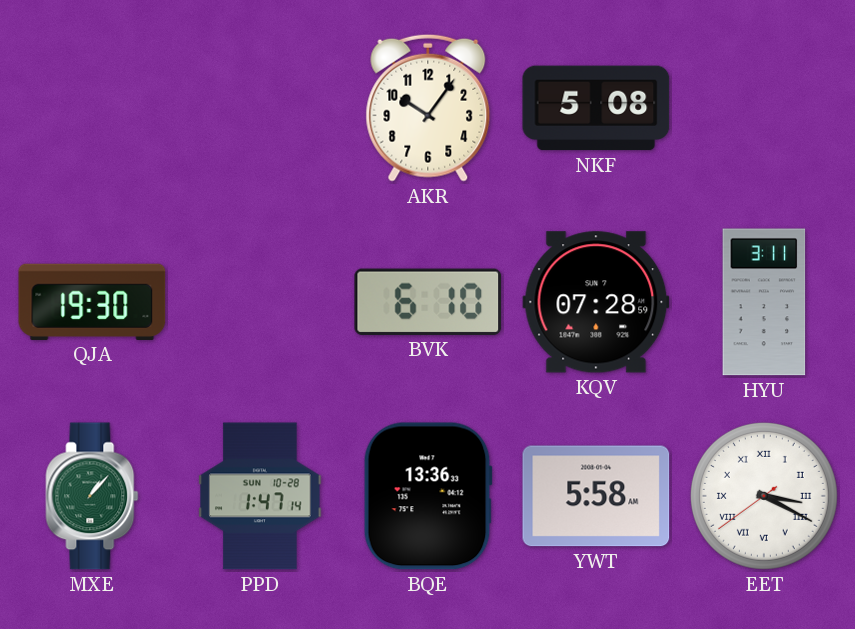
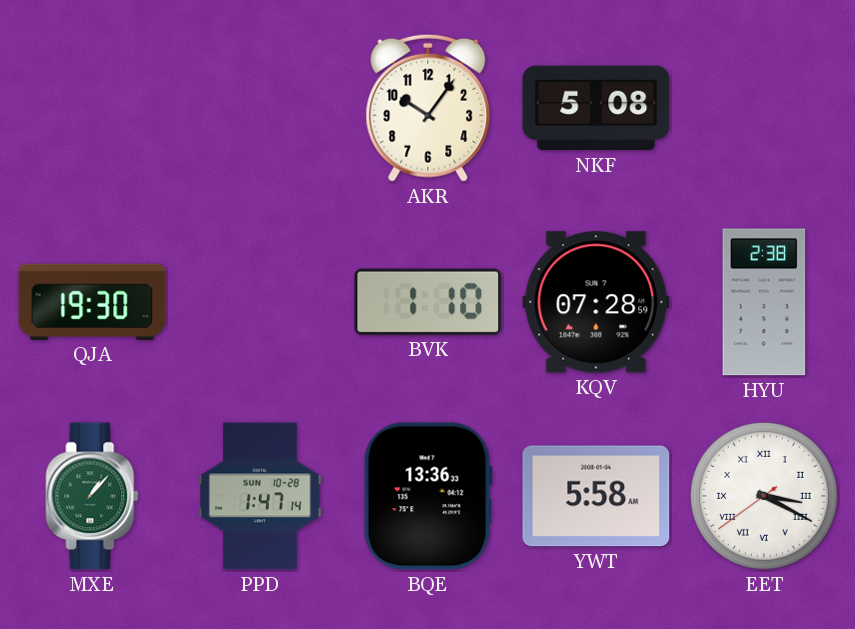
BVK: 6:10 -> 1:10 (428, 302)
HYU: 3:11 -> 2:38 (764, 302)
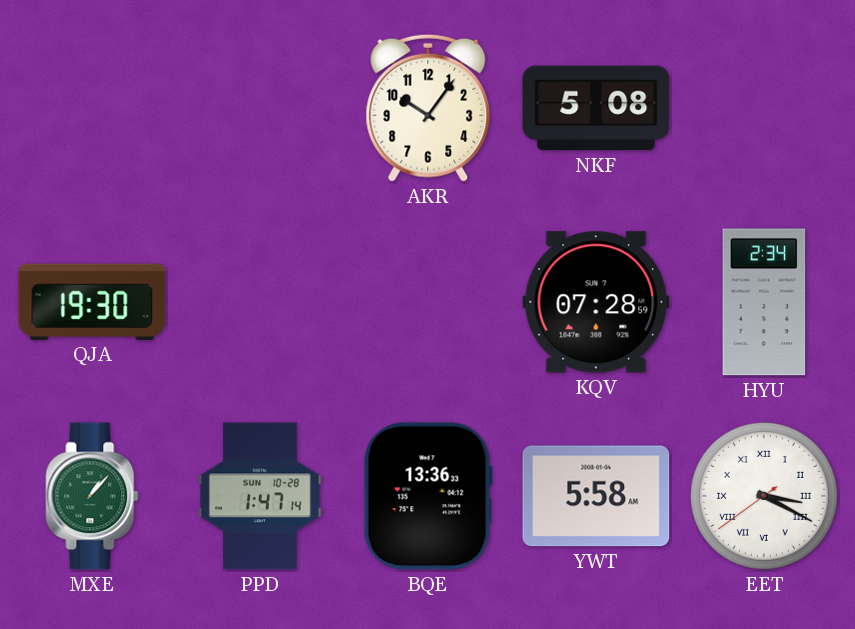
BVK: 1:10 -> none (428, 302)
HYU: 2:38 -> 2:34 (764, 302)
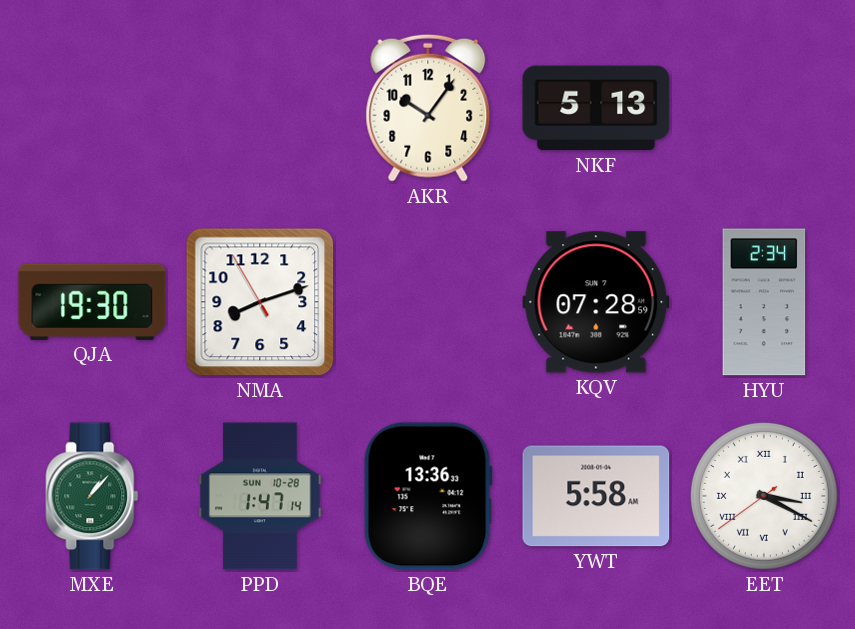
NKF: 5:08 -> 5:13 (596, 108)
NMA: none -> 8:11 (260, 302)
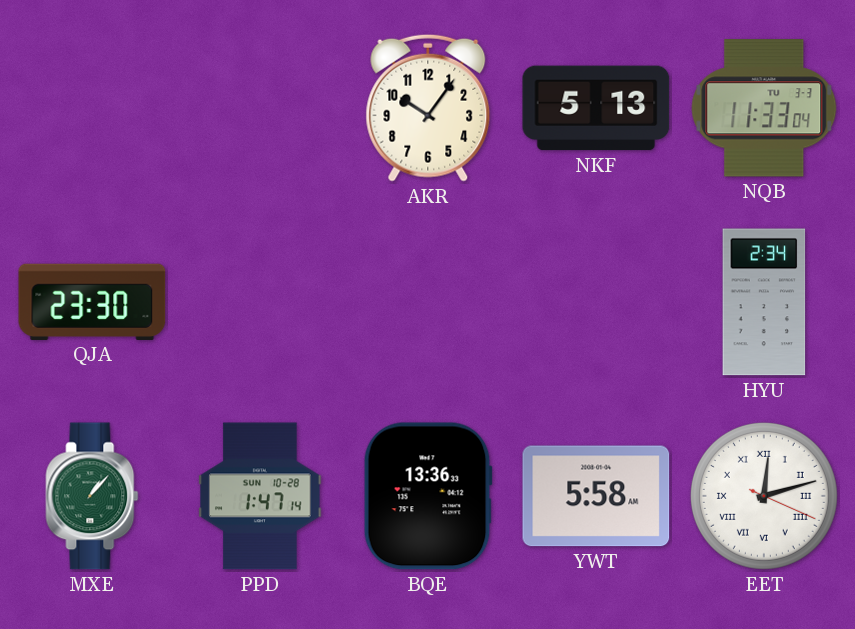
NQB: none -> 11:33 (764, 108)
QJA: 19:30 -> 23:30 (92, 302)
NMA: 8:11 -> none (260, 302)
KQV: 07:28 -> none (596, 302)
EET: 3:19 -> 12:12 (764, 496)
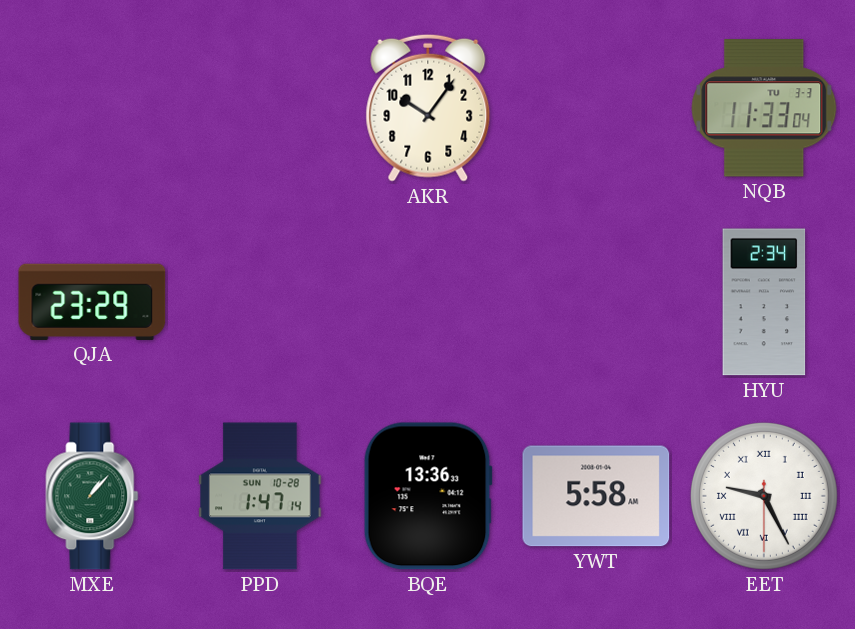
NKF: 5:13 -> none (596, 108)
QJA: 23:30 -> 23:29 (92, 302)
EET: 12:12 -> 9:25 (764, 496)
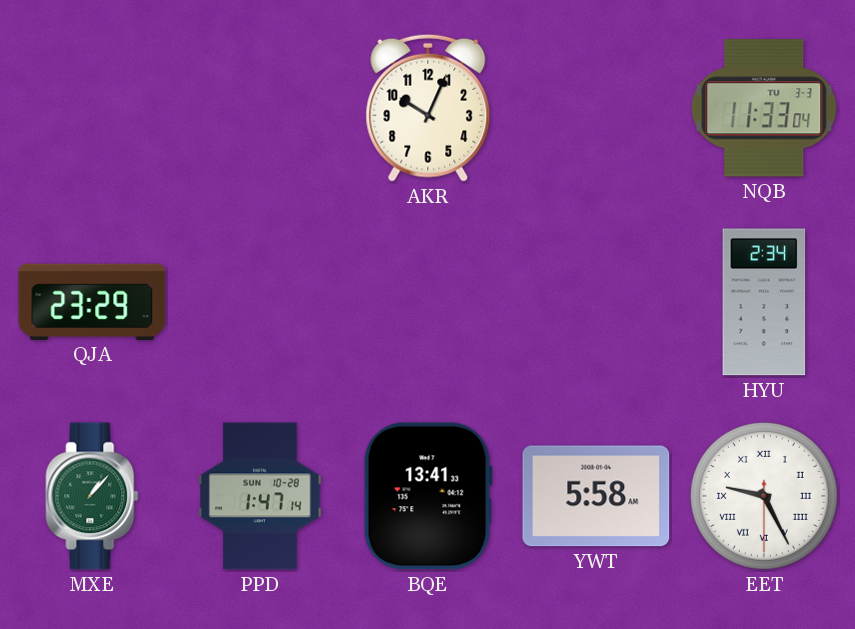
AKR: 10:06 -> 10:04 (428, 108)
BQE: 13:36 -> 13:41 (428, 496)
